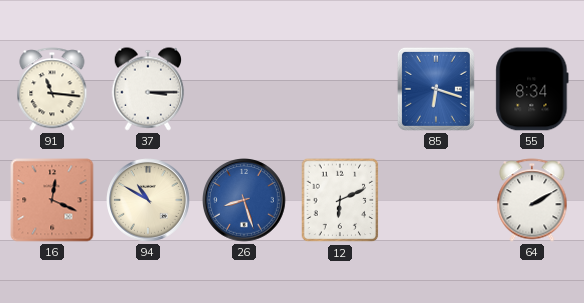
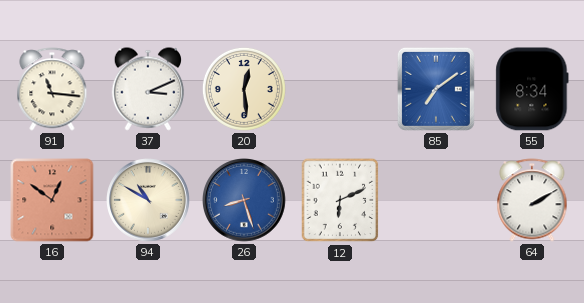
37: 3:15 -> 3:11 (148, 89)
20: none -> 12:29 (244, 89)
85: 6:18 -> 7:09 (436, 89)
16: 12:19 -> 12:51 (52, 200)
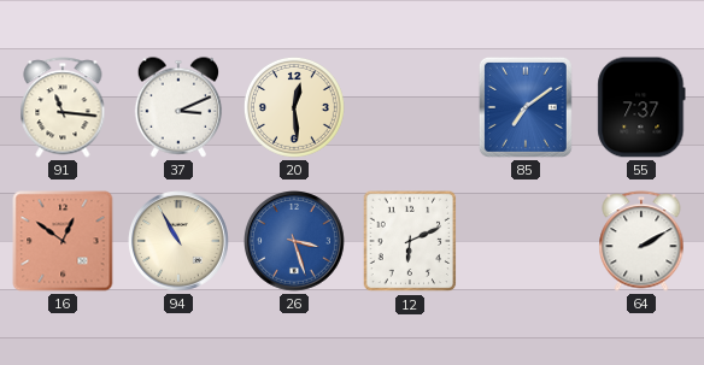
55: 8:34 -> 7:37 (641, 107)
94: 10:50 -> 10:55 (180, 242)
26: 8:27 -> 3:27 (295, 242)
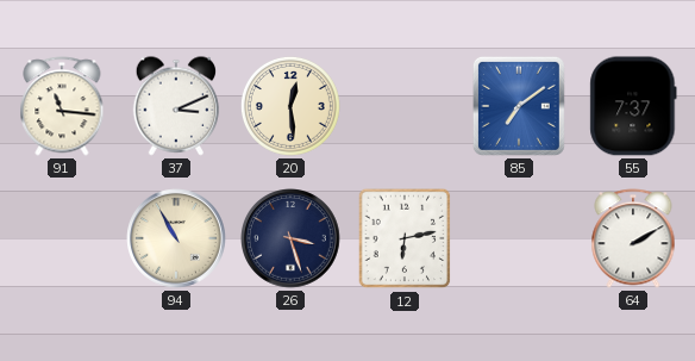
16: 12:51 -> none (63, 241)
26 dial: blue -> navy (292, 239)
12: 6:11 -> 6:13 (405, 238)
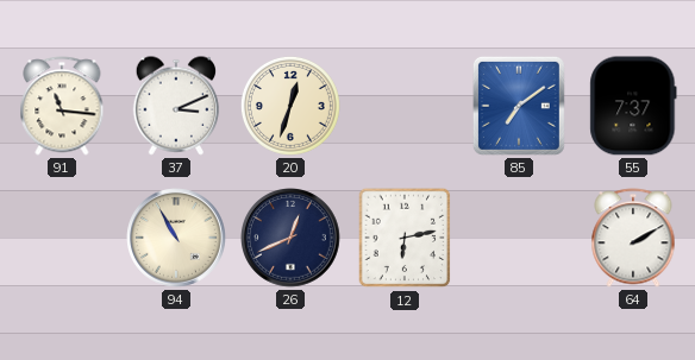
20: 12:29 -> 12:33 (290, 106)
26: 3:27 -> 12:41 (292, 239)
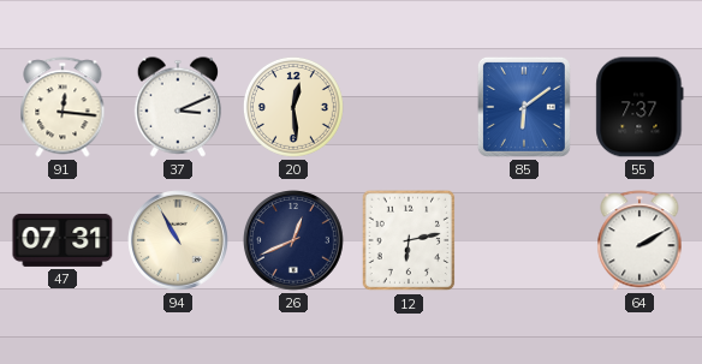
91: 11:16 -> 12:16 (63, 107)
20: 12:33 -> 12:29 (293, 107)
85: 7:09 -> 6:09 (524, 107)
47: none -> 07:31 (63, 240)
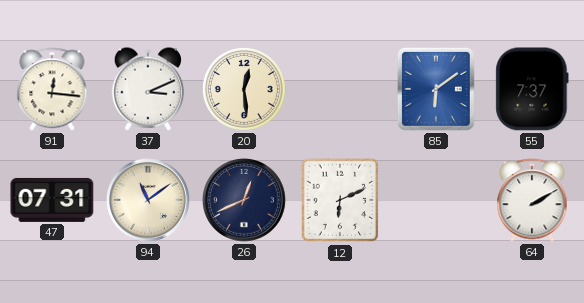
94: 10:55 -> 11:09 (149, 201)
12: 6:13 -> 6:11 (340, 200)
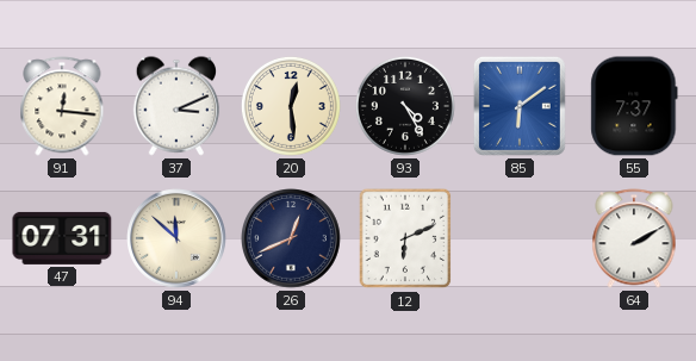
93: none -> 4:25 (405, 106)
94: 11:09 -> 11:52 (178, 239)
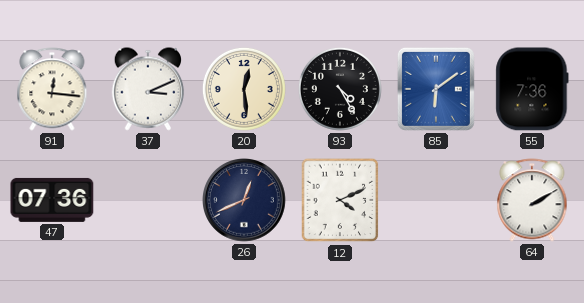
55: 7:37 -> 7:36 (532, 89)
47: 07:31 -> 07:36 (52, 200)
94: 11:52 -> none (178, 239)
12: 6:11 -> 4:11 (340, 200)
